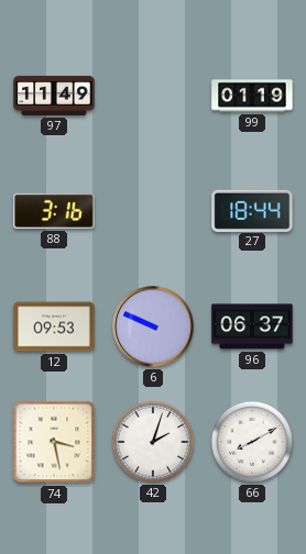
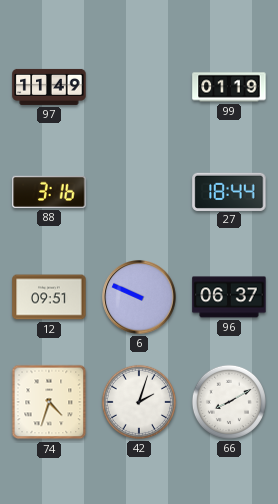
12: 09:53 -> 09:51 (49, 297)
74: 3:28 -> 4:33 (49, 402)
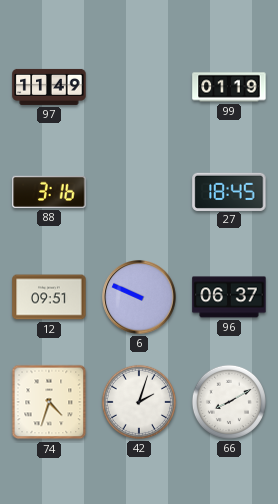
27: 18:44 -> 18:45 (229, 191)
